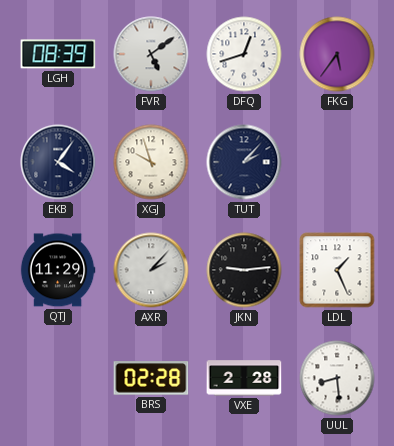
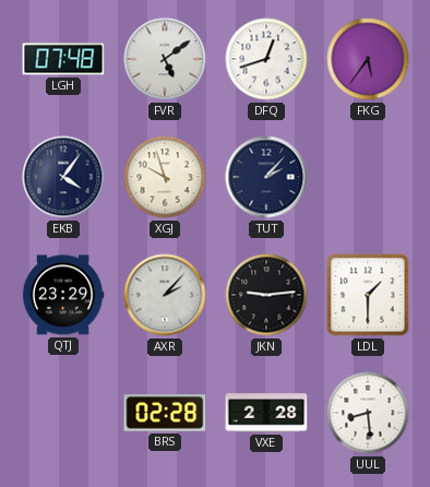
LGH: 08:39 -> 07:48 (63, 59)
QTJ: 11:29 -> 23:29 (63, 295)
LDL: 1:26 -> 1:30 (368, 295)
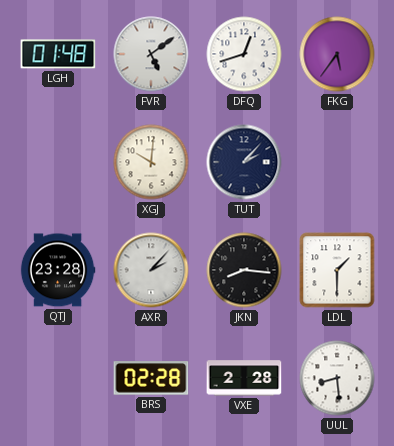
LGH: 07:48 -> 01:48 (58, 54)
EKB: 4:06 -> none (63, 177)
XGJ: 9:57 -> 10:01 (151, 162)
QTJ: 23:29 -> 23:28 (58, 270)
JKN: 9:14 -> 8:16 (244, 270)
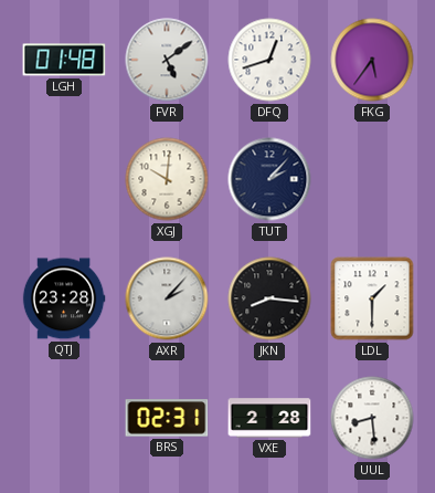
BRS: 02:28 -> 02:31 (167, 418)
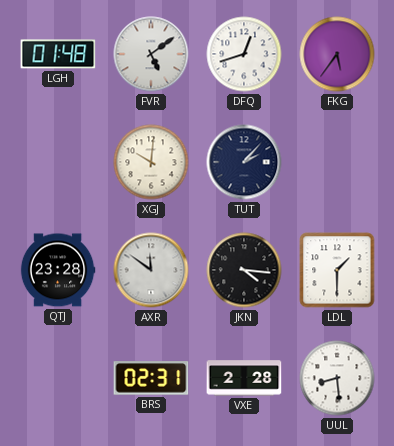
AXR: 2:07 -> 11:51 (151, 270)
JKN: 8:16 -> 4:16 (244, 270)
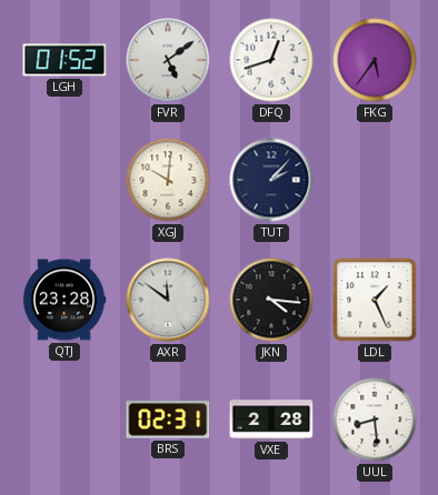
LGH: 01:48 -> 01:52 (64, 60)
LDL: 1:30 -> 1:26 (375, 300)
